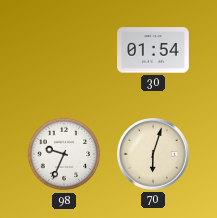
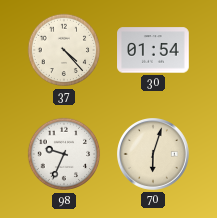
37: none -> 4:23 (64, 50)
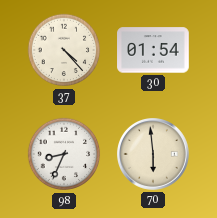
98: 9:34 -> 8:34 (64, 154)
70: 6:03 -> 5:59 (154, 155)
